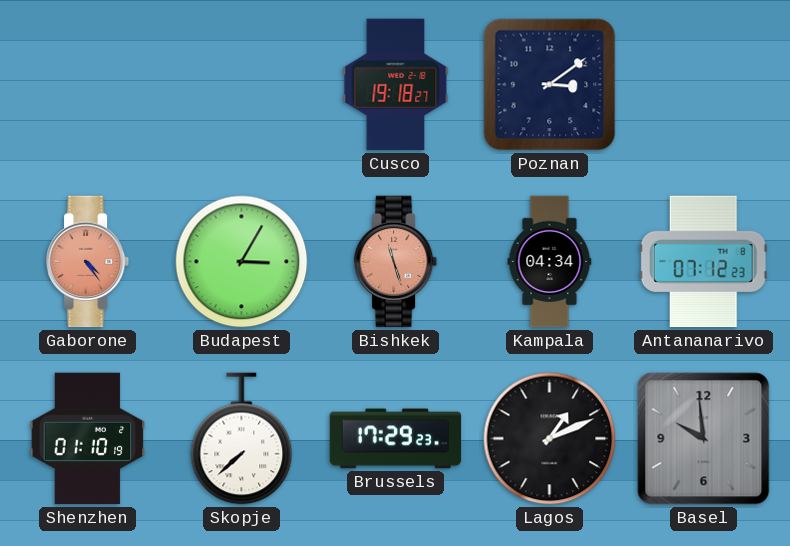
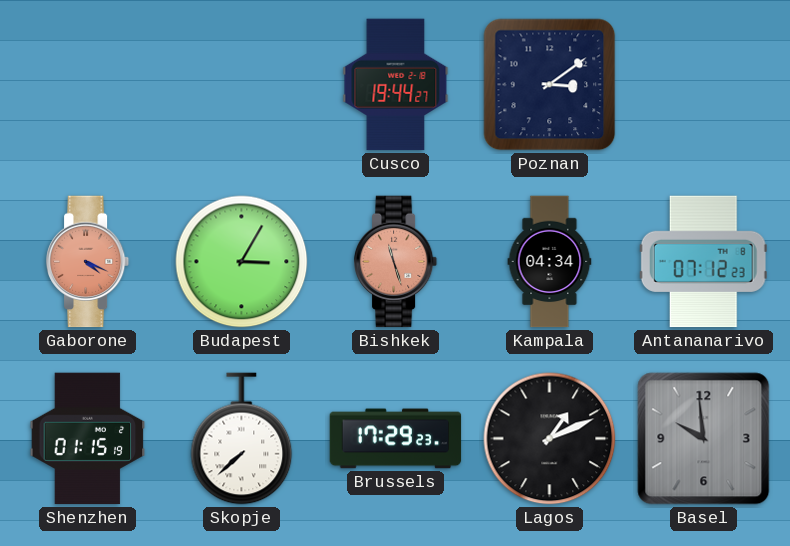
Cusco: 19:18 -> 19:44 (396, 85)
Gaborone: 4:24 -> 4:19 (88, 262)
Shenzhen: 01:10 -> 01:15 (88, 439)
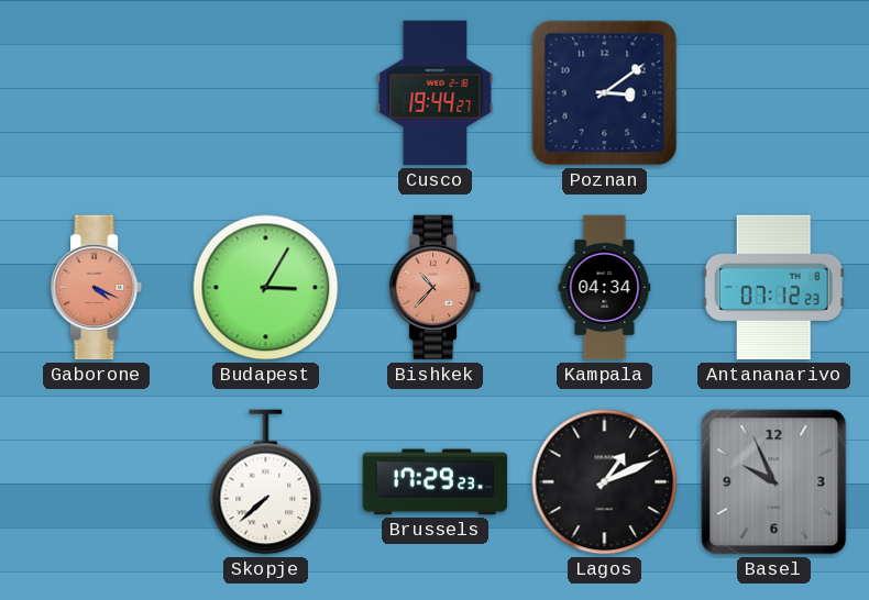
Bishkek: 11:27 -> 10:37 (436, 288)
Shenzhen: 01:15 -> none (88, 439)
Basel: 9:59 -> 9:56 (774, 482)
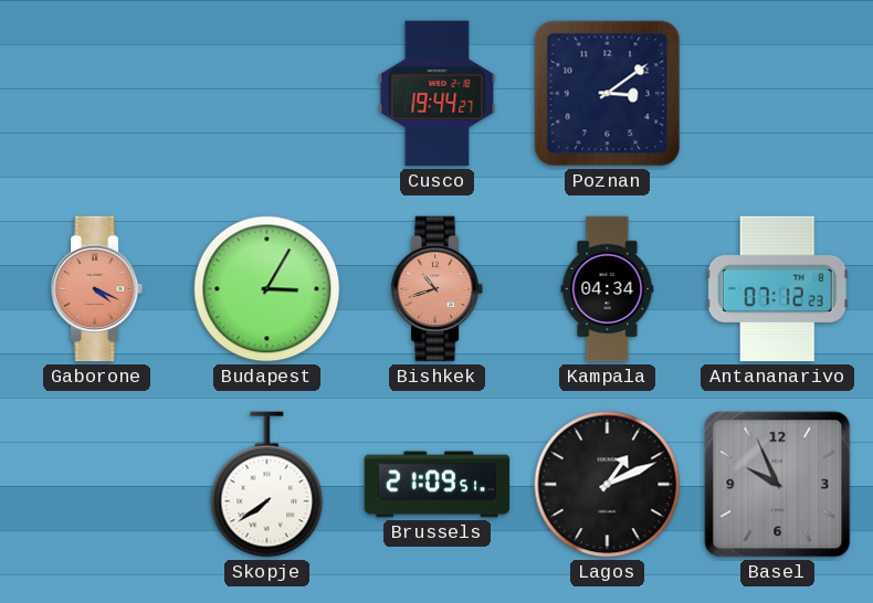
Bishkek: 10:37 -> 10:42 (438, 289)
Skopje: 7:38 -> 7:39 (267, 485)
Brussels: 17:29 -> 21:09 (438, 485)
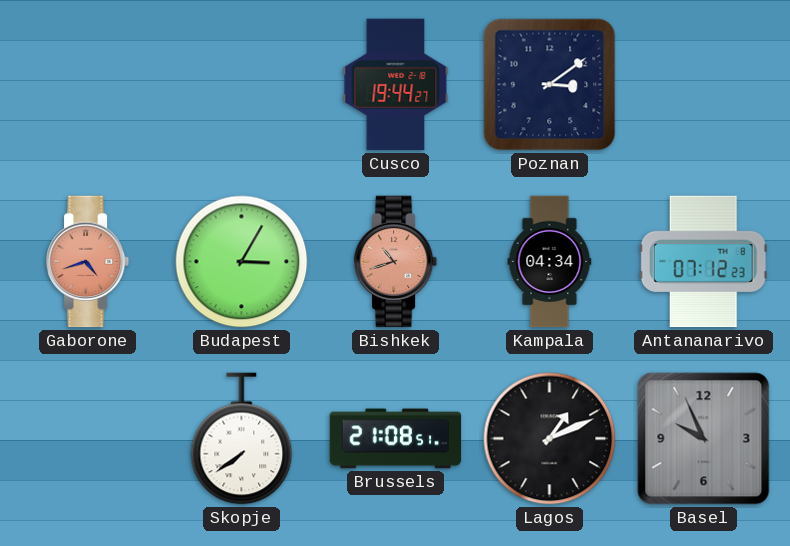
Gaborone: 4:19 -> 4:42 (88, 262)
Brussels: 21:09 -> 21:08 (396, 439)
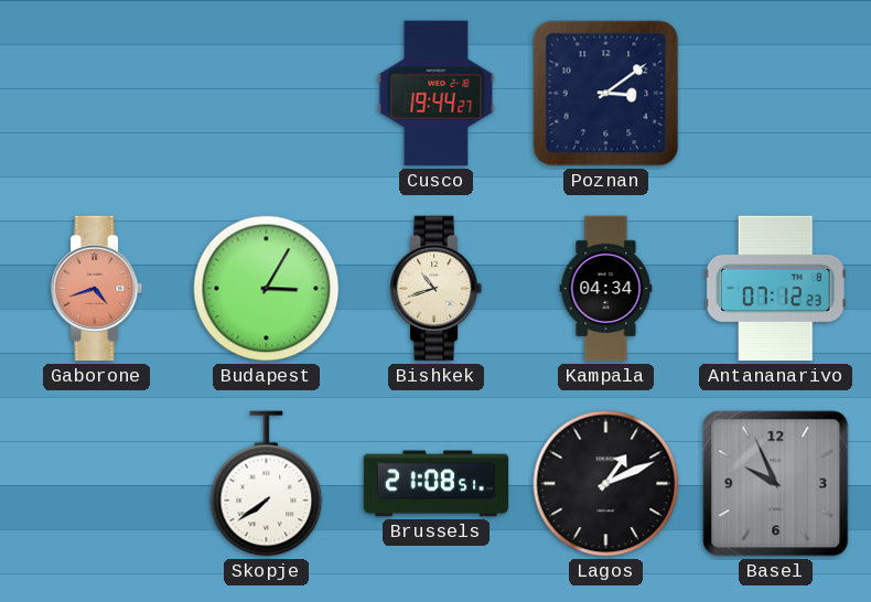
Bishkek dial: salmon -> cream (437, 289)
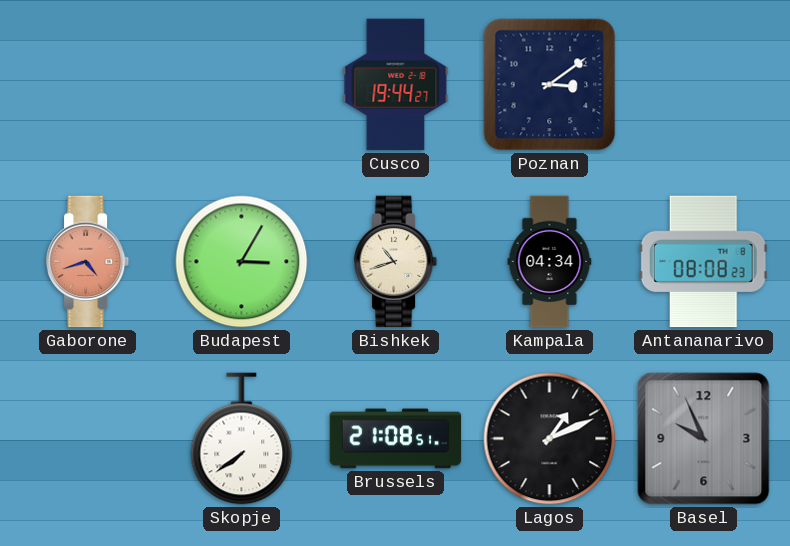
Antananarivo: 07:12 -> 08:08 (703, 262)
